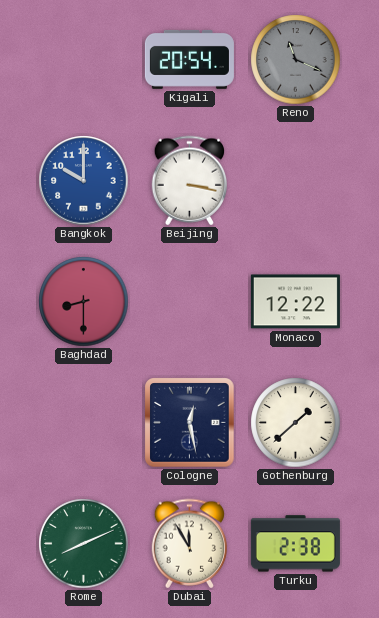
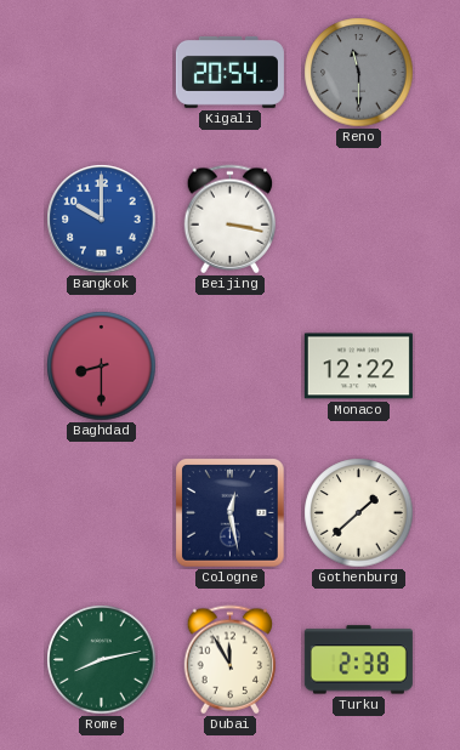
Reno: 11:19 -> 11:30 (359, 73)
Rome: 8:11 -> 8:13 (102, 660)
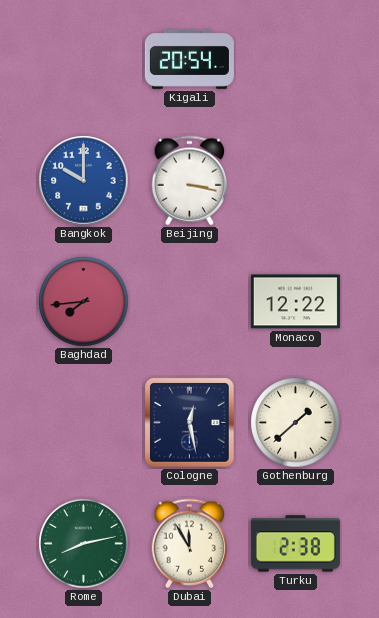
Reno: 11:30 -> none (359, 73)
Baghdad: 8:30 -> 7:44 (84, 302)
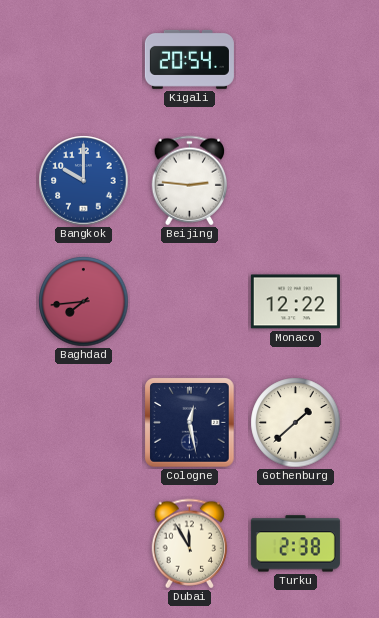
Beijing: 3:17 -> 2:46 (190, 181)
Rome: 8:13 -> none (84, 544)
